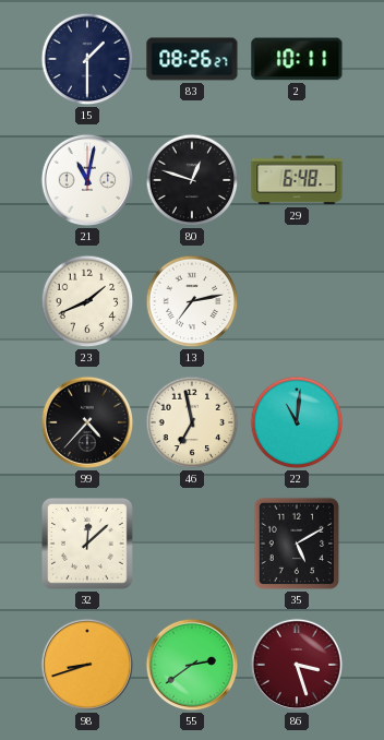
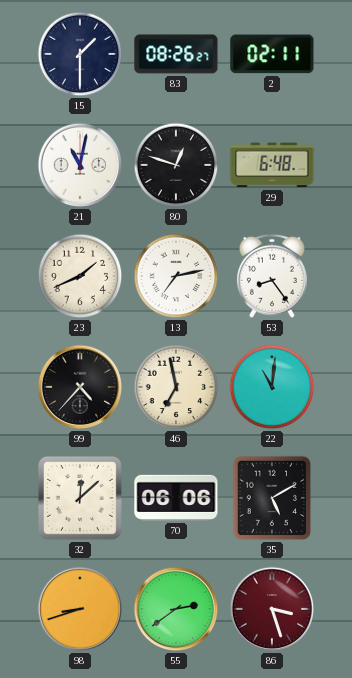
2: 10:11 -> 02:11 (272, 54)
53: none -> 8:24 (272, 276)
70: none -> 06:06 (176, 498)
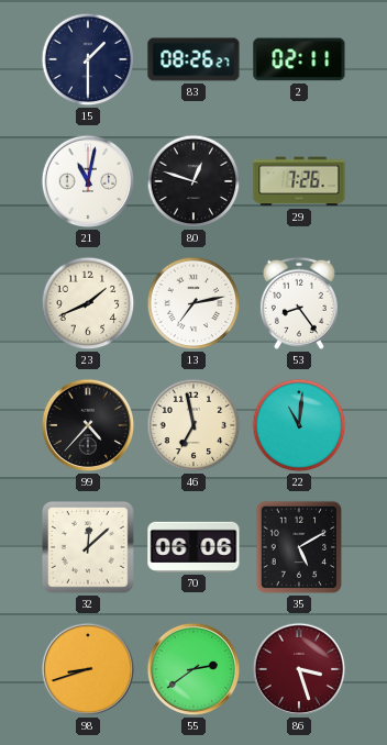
29: 6:48 -> 7:26 (299, 181)
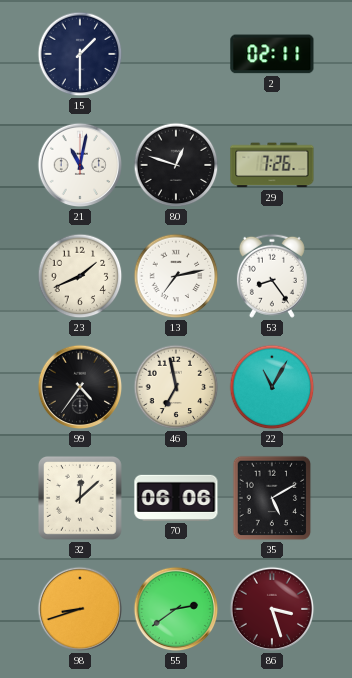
83: 08:26 -> none (193, 59)
99: 4:37 -> 4:36 (80, 387)
22: 11:01 -> 11:05 (272, 387)
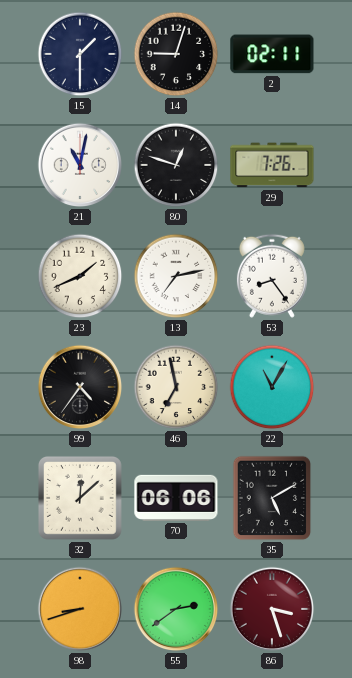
14: none -> 9:03 (176, 54)
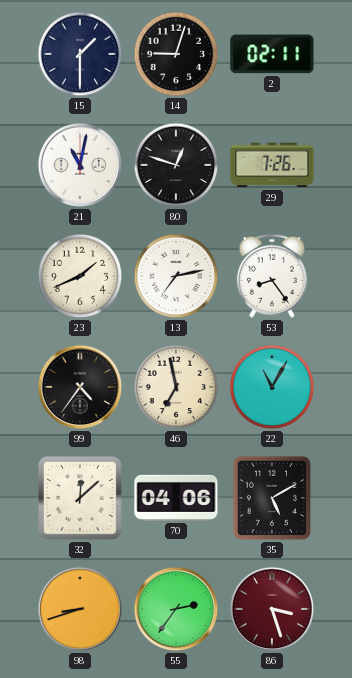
70: 06:06 -> 04:06 (176, 498)
55: 2:39 -> 2:36 (176, 609)
